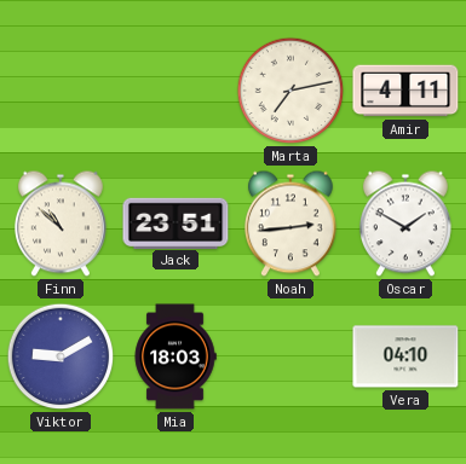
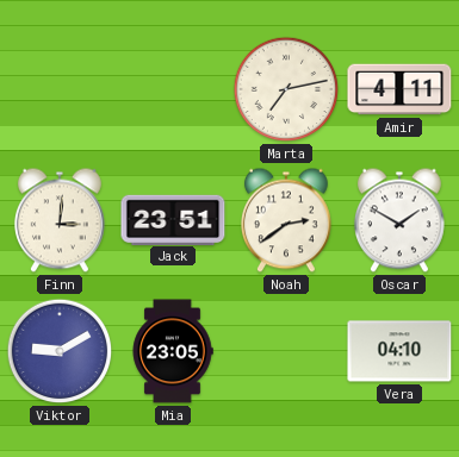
Finn: 10:52 -> 3:01 (60, 220)
Noah: 2:44 -> 2:39 (286, 220)
Mia: 18:03 -> 23:05 (173, 351)
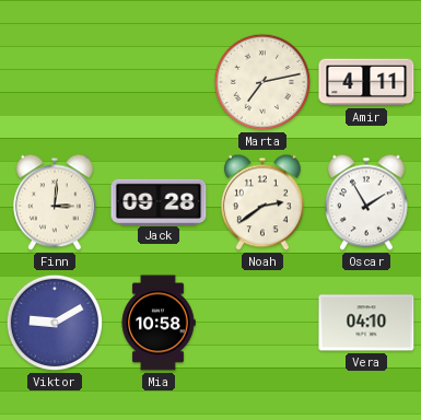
Jack: 23:51 -> 09:28 (159, 201)
Oscar: 1:50 -> 1:55 (366, 202)
Mia: 23:05 -> 10:58 (159, 323)
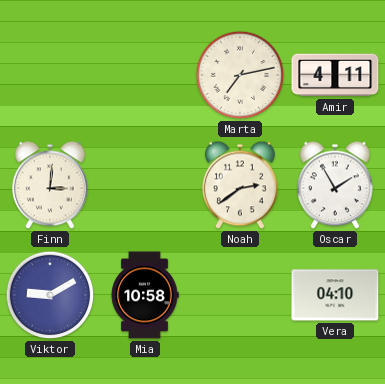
Jack: 09:28 -> none (159, 201)
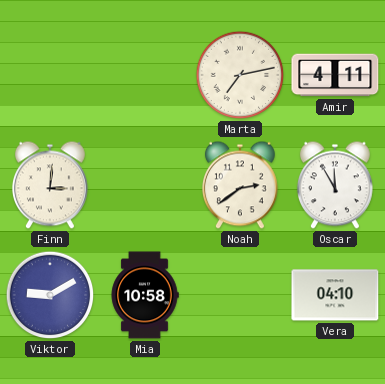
Oscar: 1:55 -> 11:55 (335, 185)
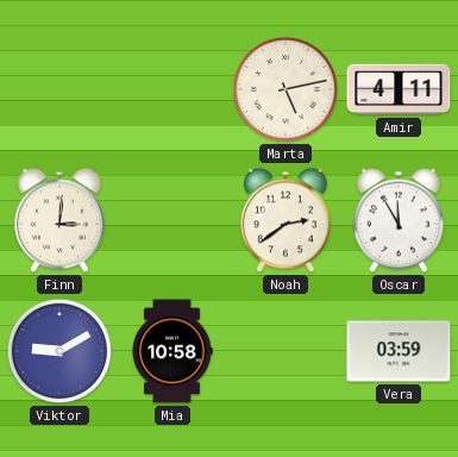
Marta: 7:13 -> 5:13 (286, 89)
Vera: 04:10 -> 03:59 (399, 351)
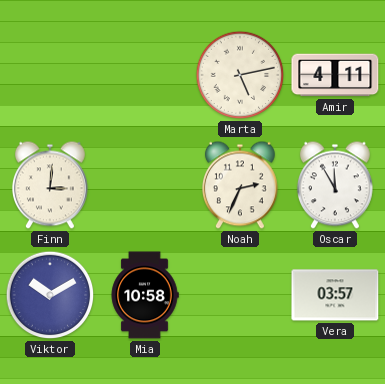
Noah: 2:39 -> 2:34 (240, 185)
Viktor: 9:10 -> 10:10 (50, 295)
Vera: 03:59 -> 03:57 (335, 295)
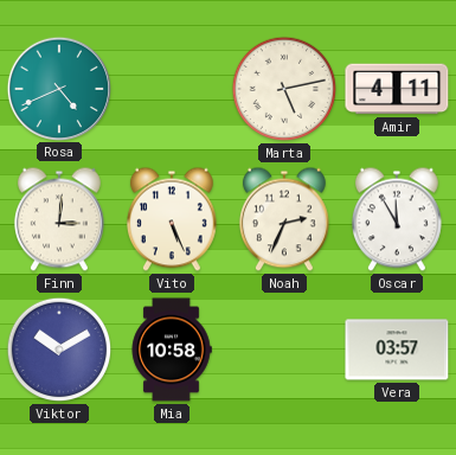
Rosa: none -> 4:41 (58, 88)
Vito: none -> 5:26 (172, 219)
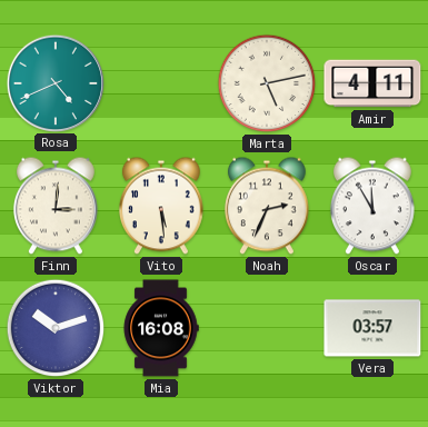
Vito: 5:26 -> 5:29 (161, 206)
Viktor: 10:10 -> 10:12 (56, 328)
Mia: 10:58 -> 16:08 (161, 328)
